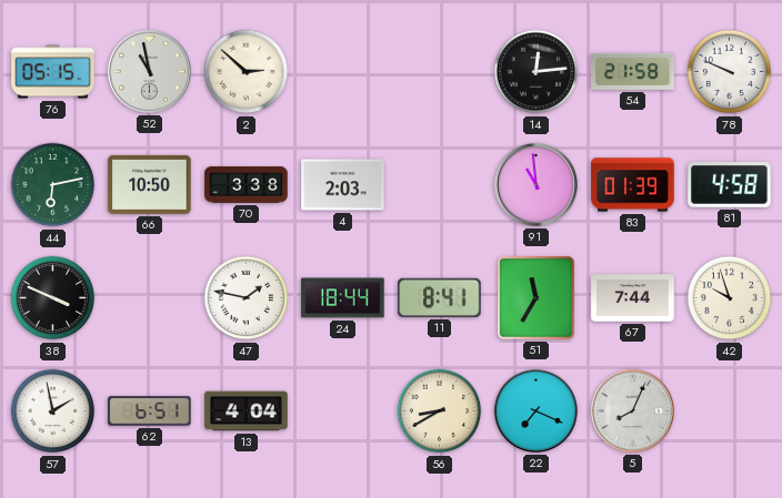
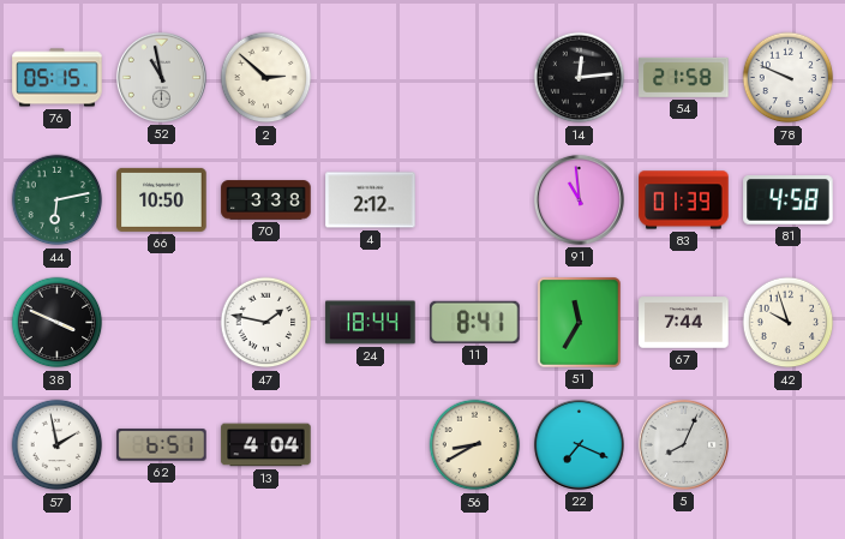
4: 2:03 -> 2:12 (371, 200)
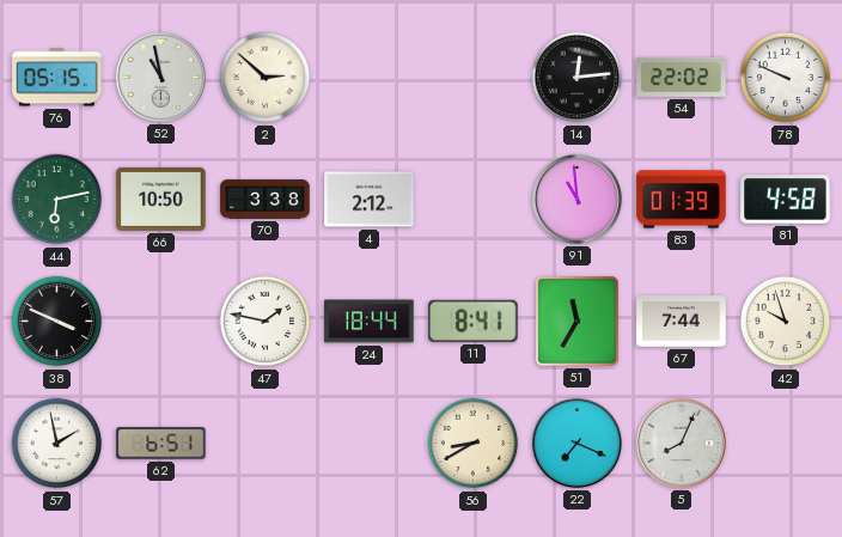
54: 21:58 -> 22:02 (682, 77)
13: 4:04 -> none (266, 445)
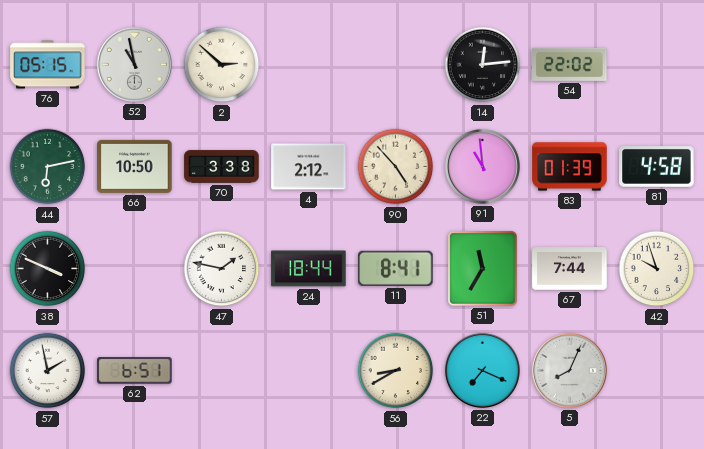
78: 9:49 -> none (786, 78)
90: none -> 4:53 (396, 167)
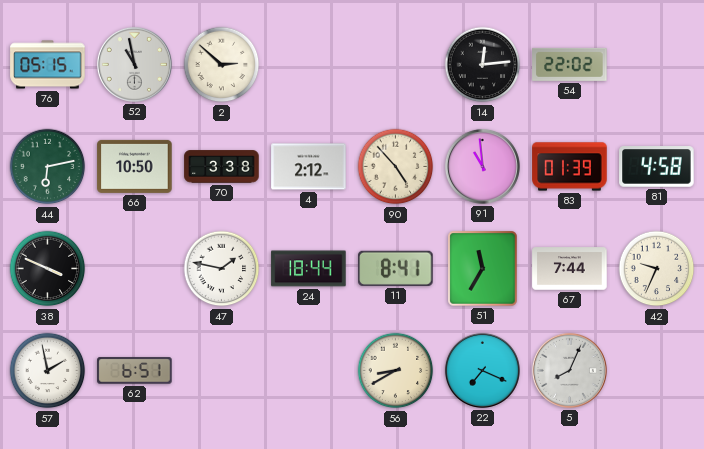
42: 9:57 -> 9:34 (657, 269)
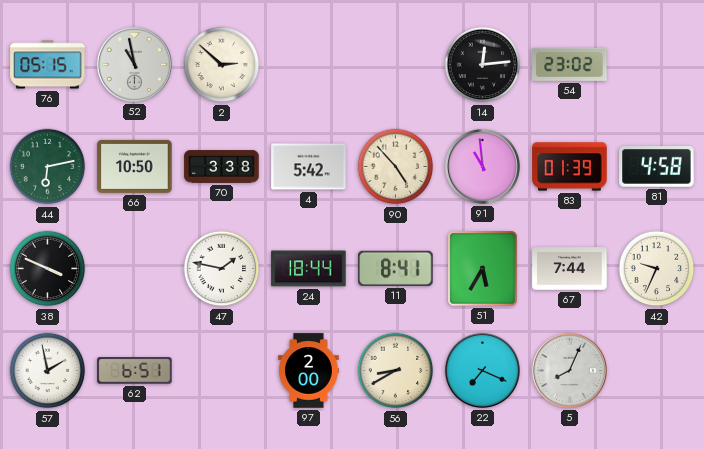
54: 22:02 -> 23:02 (570, 64)
4: 2:12 -> 5:42 (309, 167)
51: 11:35 -> 5:35 (483, 269)
97: none -> 2:00 (309, 371)
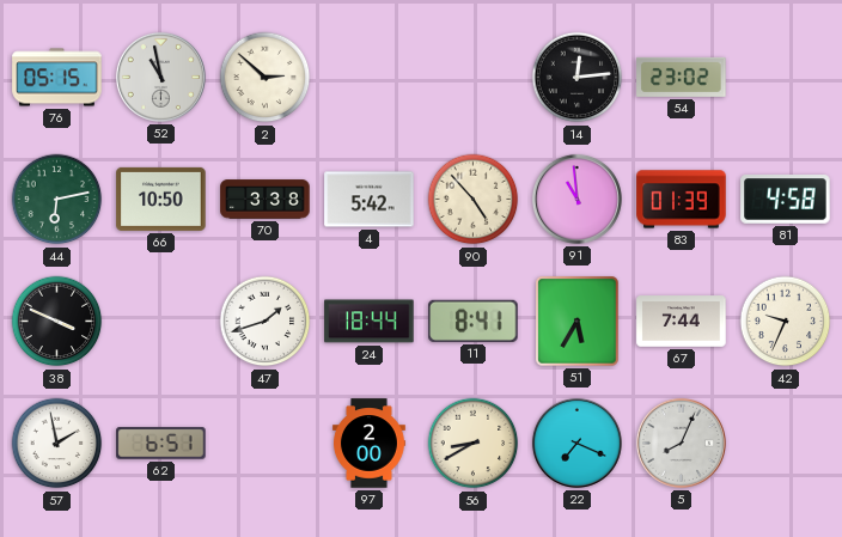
47: 1:47 -> 1:42 (266, 322)
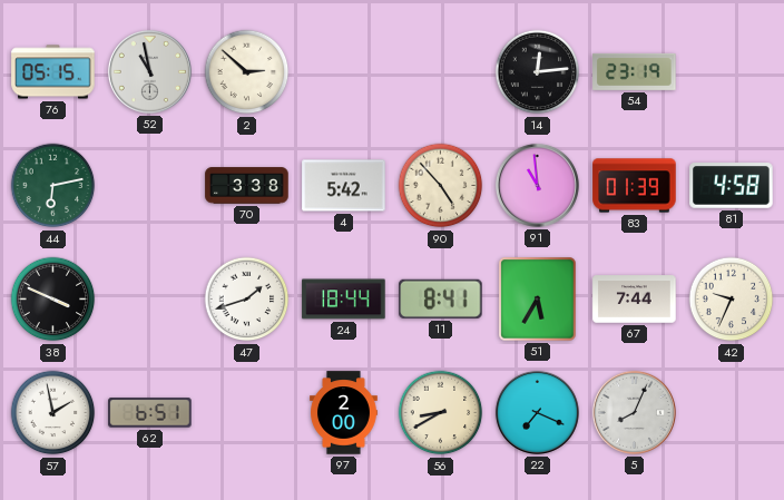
54: 23:02 -> 23:19 (635, 71)
66: 10:50 -> none (161, 199)
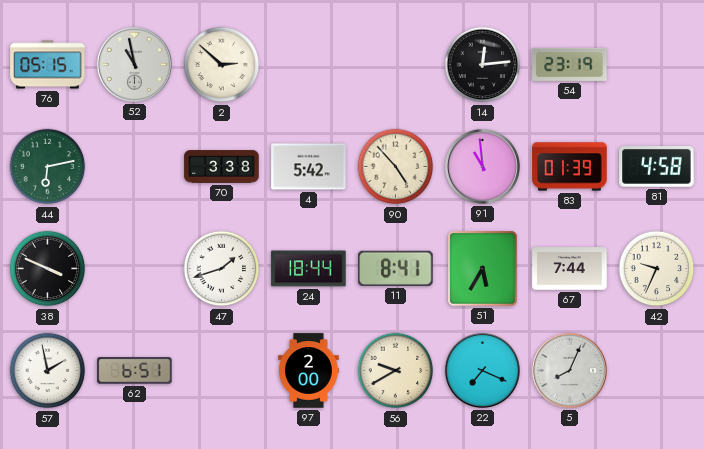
56: 8:40 -> 9:40 (396, 371)
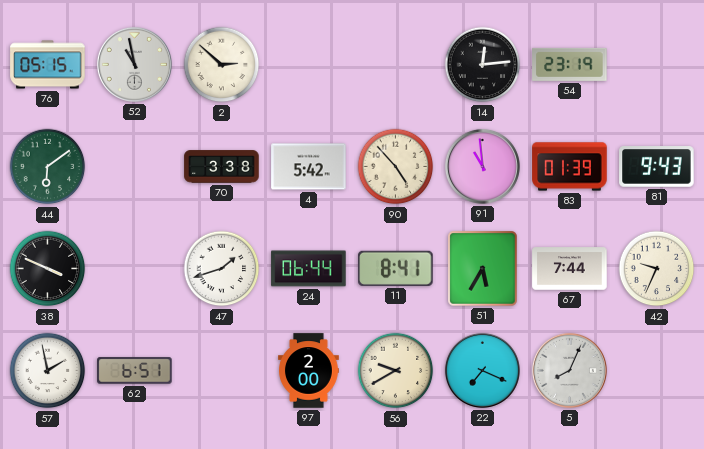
44: 6:13 -> 6:09 (48, 167)
81: 4:58 -> 9:43 (657, 167)
24: 18:44 -> 06:44 (309, 269)
